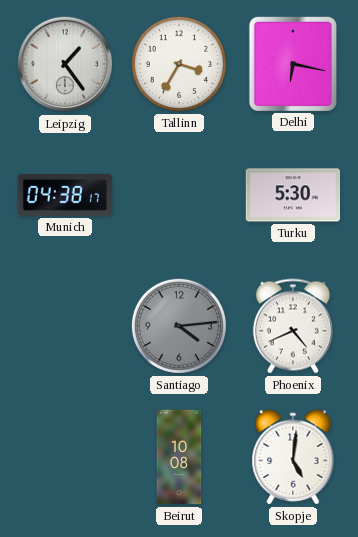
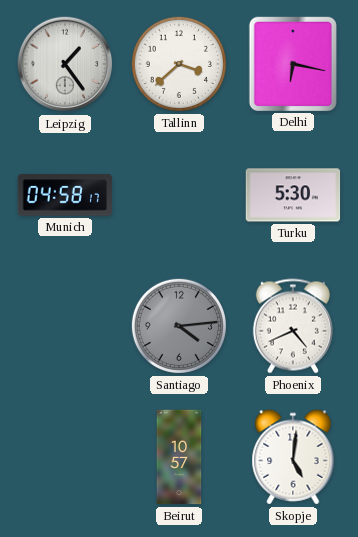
Tallinn: 3:35 -> 3:38 (179, 64)
Munich: 04:38 -> 04:58 (65, 195)
Beirut: 10:08 -> 10:57 (179, 457)
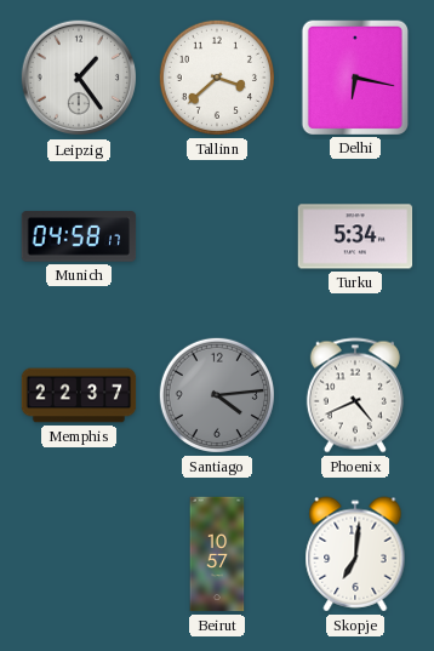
Turku: 5:30 -> 5:34 (355, 236)
Memphis: none -> 22:37 (79, 395)
Skopje: 5:01 -> 7:01 (355, 554)
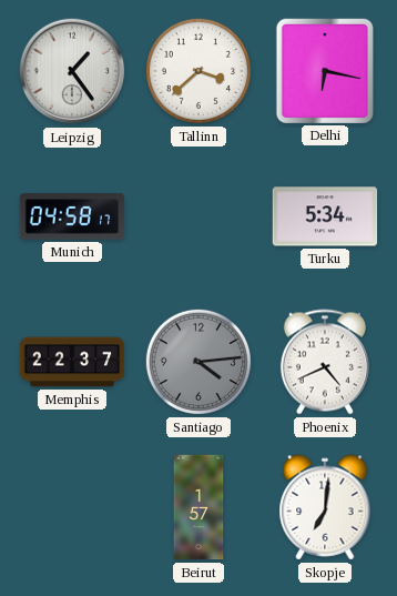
Beirut: 10:57 -> 1:57 (198, 507)
